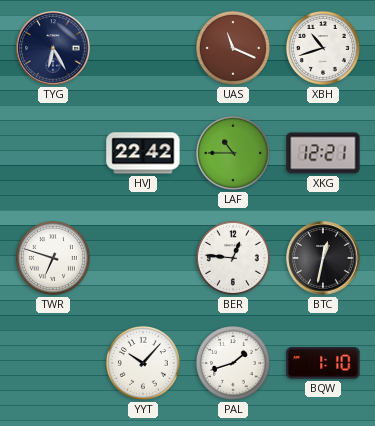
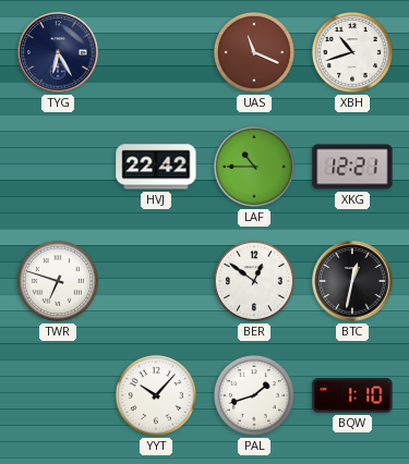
BER: 12:46 -> 12:51 (254, 281)
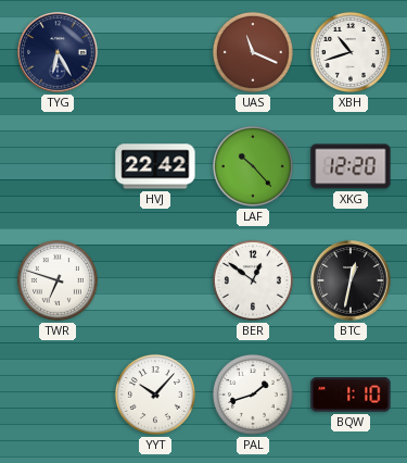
LAF: 10:45 -> 10:23 (253, 166)
XKG: 12:21 -> 12:20 (351, 166)
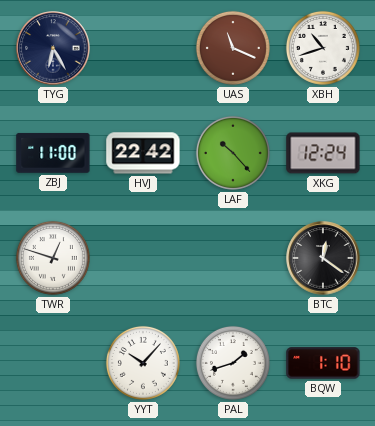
ZBJ: none -> 11:00 (53, 153)
XKG: 12:20 -> 12:24 (323, 153)
TWR: 6:48 -> 12:48 (53, 258)
BER: 12:51 -> none (253, 280)
BTC: 12:32 -> 12:21 (323, 258)
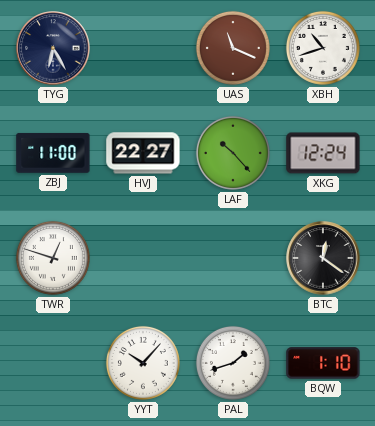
HVJ: 22:42 -> 22:27 (143, 153)
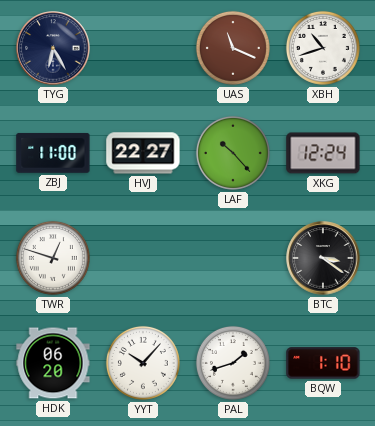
BTC: 12:21 -> 3:21 (323, 258)
HDK: none -> 06:20 (53, 363)
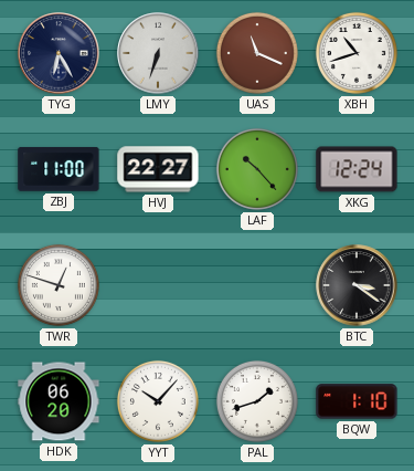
LMY: none -> 6:33 (158, 53)
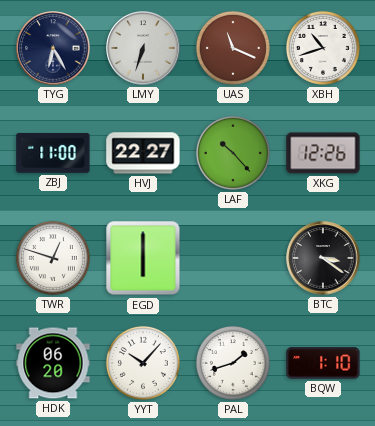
XKG: 12:24 -> 12:26 (323, 153)
EGD: none -> 6:00 (143, 258)
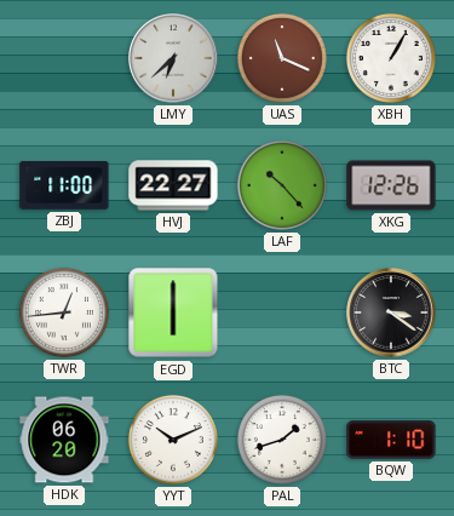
TYG: 6:25 -> none (53, 48)
LMY: 6:33 -> 6:38 (173, 58)
XBH: 10:42 -> 1:05 (391, 58)
TWR: 12:48 -> 12:44 (64, 313)
YYT: 10:07 -> 10:11 (173, 440)
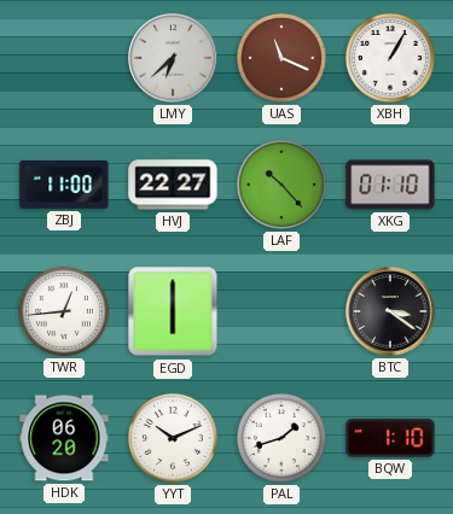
XKG: 12:26 -> 01:10 (390, 185)
